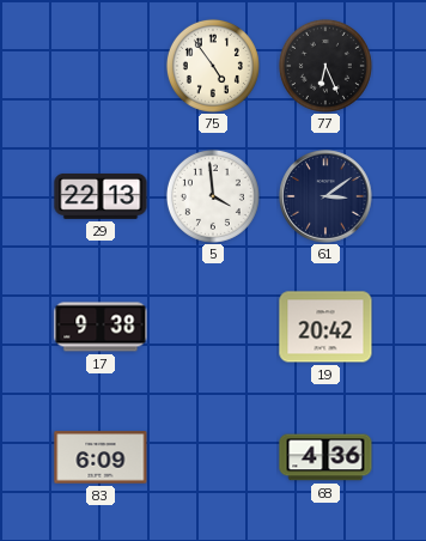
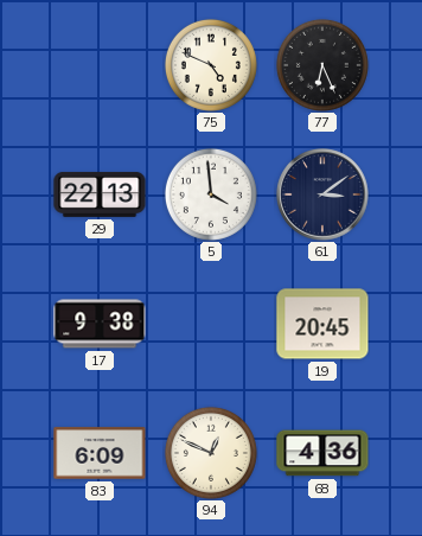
75: 4:54 -> 4:49 (211, 65)
19: 20:42 -> 20:45 (322, 324)
94: none -> 12:49 (211, 453)
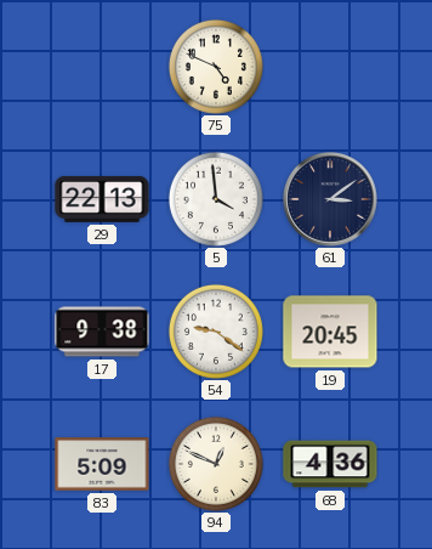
77: 6:26 -> none (322, 65)
54: none -> 9:21 (216, 332)
83: 6:09 -> 5:09 (102, 464)
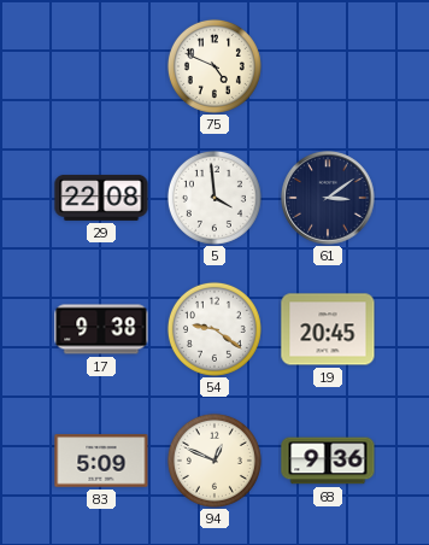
29: 22:13 -> 22:08 (101, 198)
68: 4:36 -> 9:36 (328, 461)
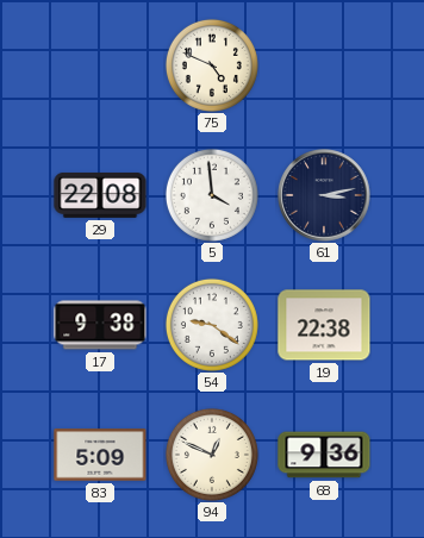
61: 3:09 -> 3:13 (324, 195)
19: 20:45 -> 22:38 (324, 325)
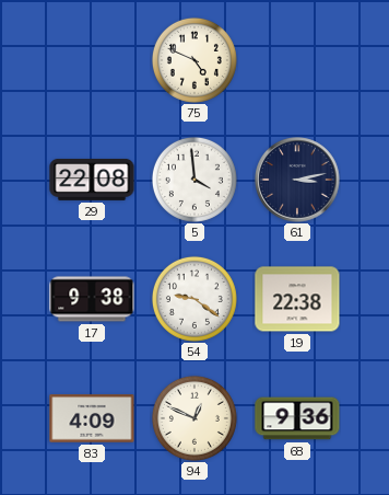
83: 5:09 -> 4:09 (92, 418)
